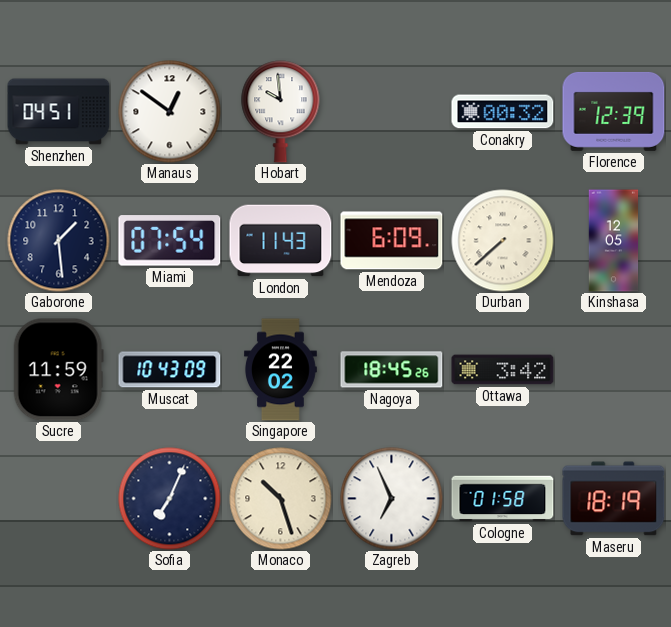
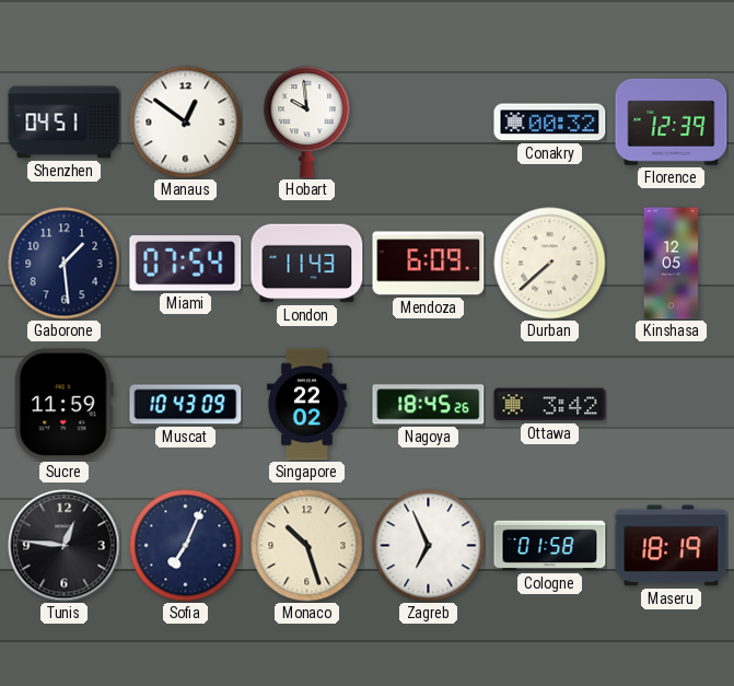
Tunis: none -> 12:46 (65, 546)
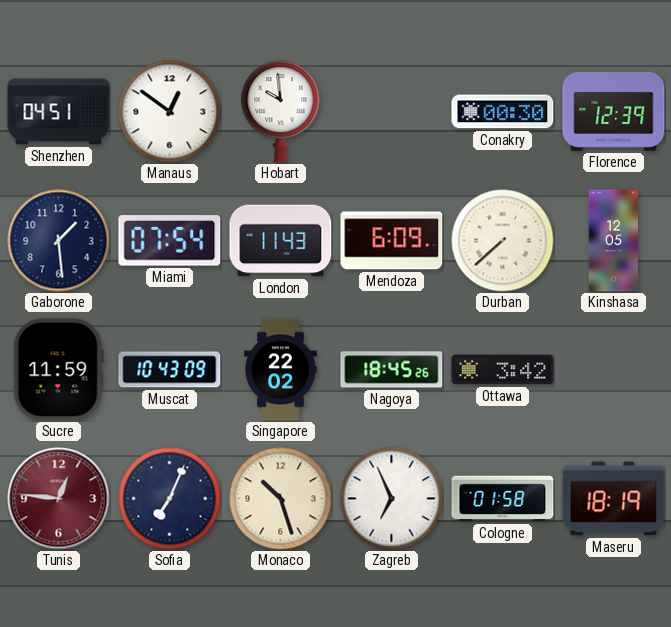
Conakry: 00:32 -> 00:30 (503, 112)
Tunis dial: black -> burgundy (59, 499)
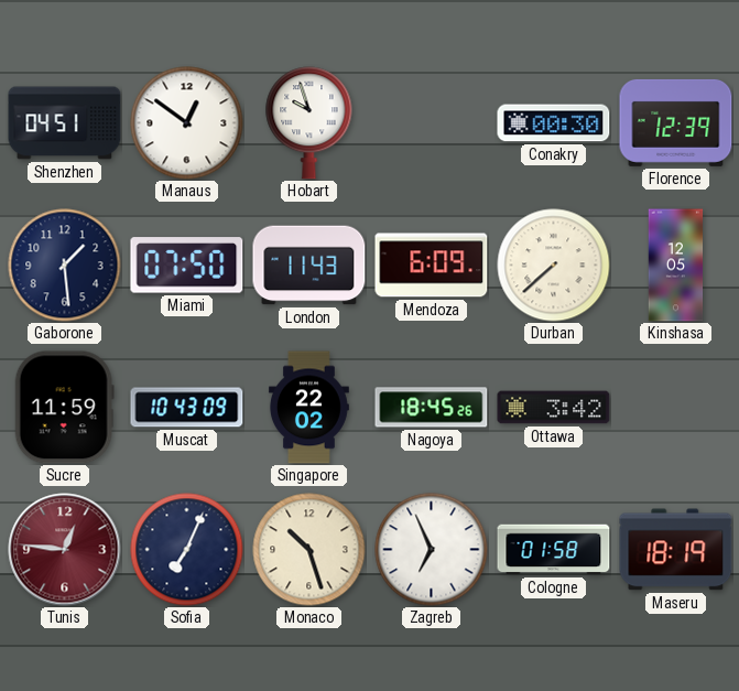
Hobart: 9:59 -> 9:57 (309, 123)
Miami: 07:54 -> 07:50 (187, 266)
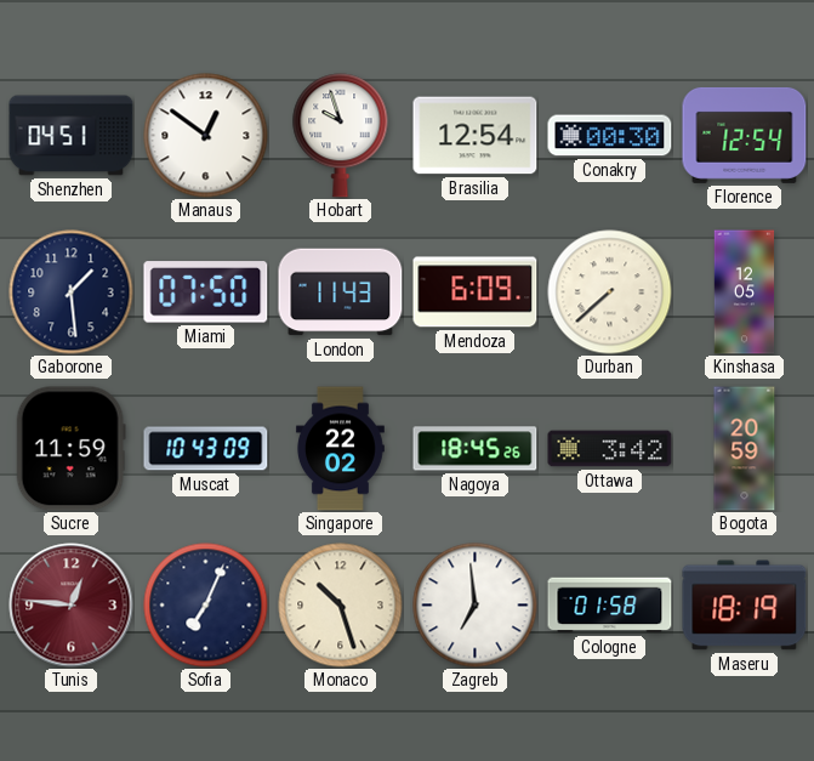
Brasilia: none -> 12:54 (476, 136)
Florence: 12:39 -> 12:54 (745, 135)
Bogota: none -> 20:59 (745, 449)
Zagreb: 6:56 -> 6:59 (476, 606)
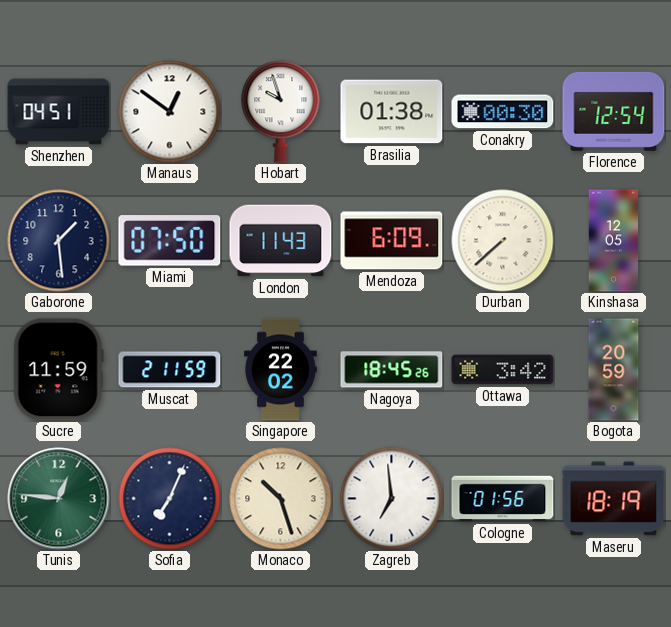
Brasilia: 12:54 -> 01:38 (392, 112)
Muscat: 10:43 -> 2:11 (170, 370)
Tunis dial: burgundy -> green (59, 499)
Cologne: 01:58 -> 01:56 (503, 499)
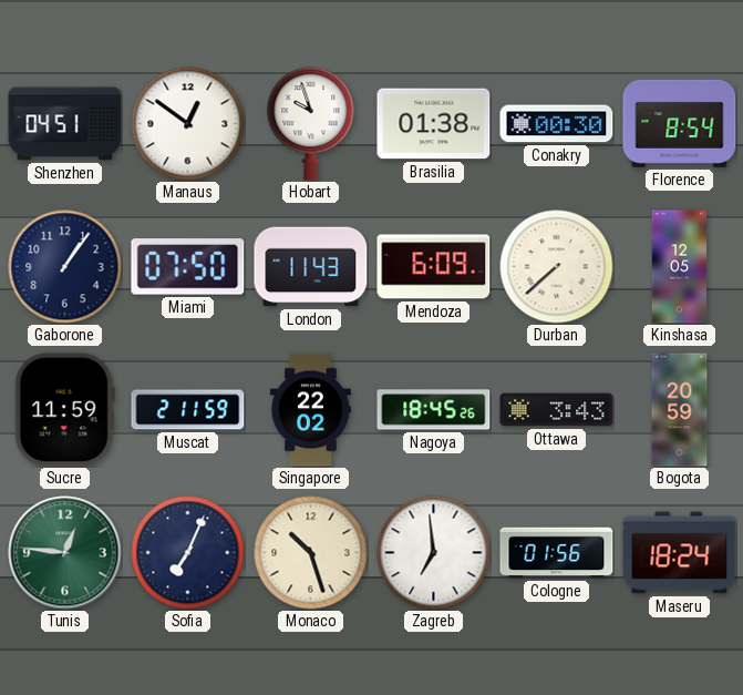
Florence: 12:54 -> 8:54 (680, 123)
Gaborone: 1:29 -> 1:06 (65, 267)
Ottawa: 3:42 -> 3:43 (557, 410)
Maseru: 18:19 -> 18:24 (680, 553)
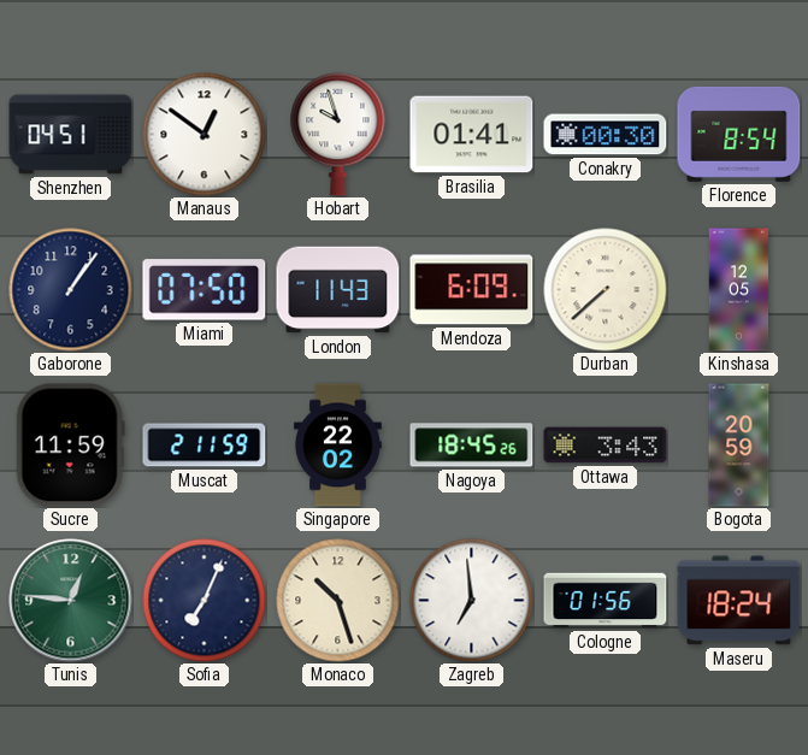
Brasilia: 01:38 -> 01:41 (472, 135)
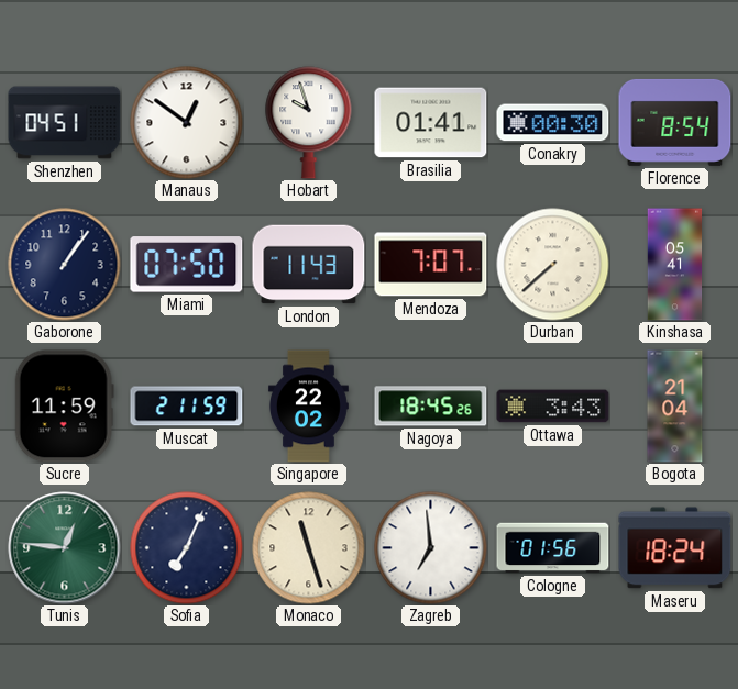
Mendoza: 6:09 -> 7:07 (431, 265)
Kinshasa: 12:05 -> 05:41 (675, 265)
Bogota: 20:59 -> 21:04 (675, 407)
Monaco: 10:27 -> 11:27 (309, 548)
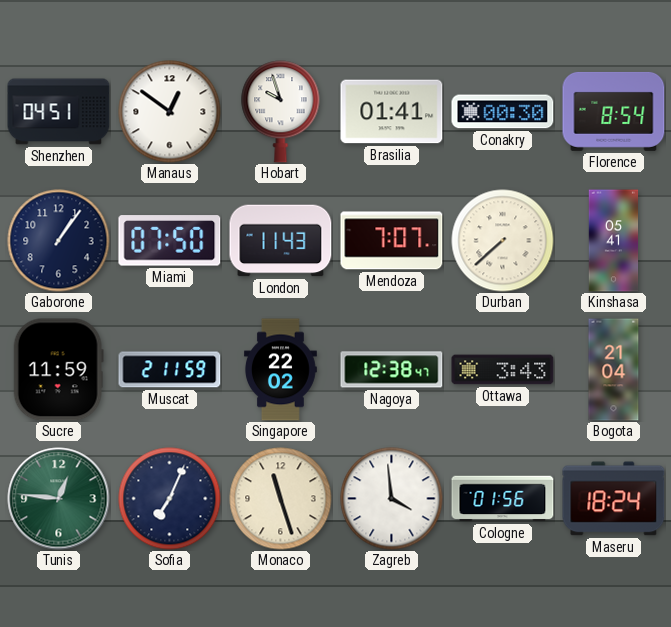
Nagoya: 18:45 -> 12:38 (392, 370)
Zagreb: 6:59 -> 3:59 (392, 499)
